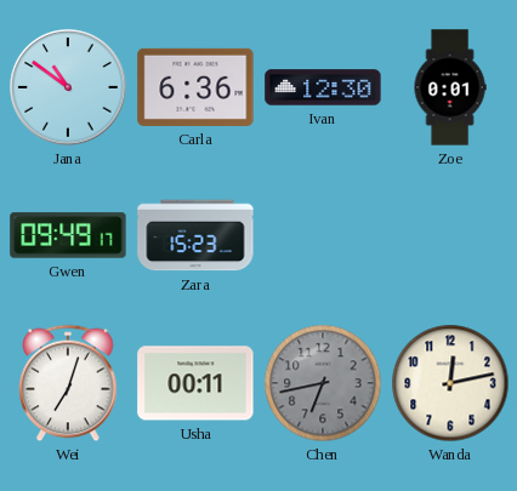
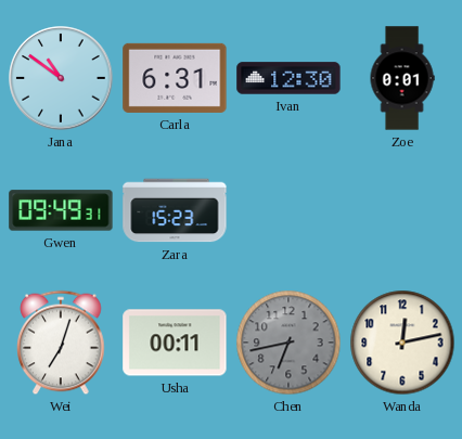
Carla: 6:36 -> 6:31 (175, 78)
Gwen: 09:49:17 -> 09:49:31 (61, 210)
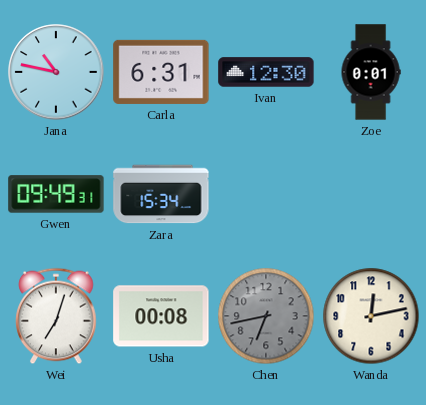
Jana: 10:51 -> 10:47 (56, 72)
Zara: 15:23 -> 15:34 (161, 194)
Usha: 00:11 -> 00:08 (161, 316)
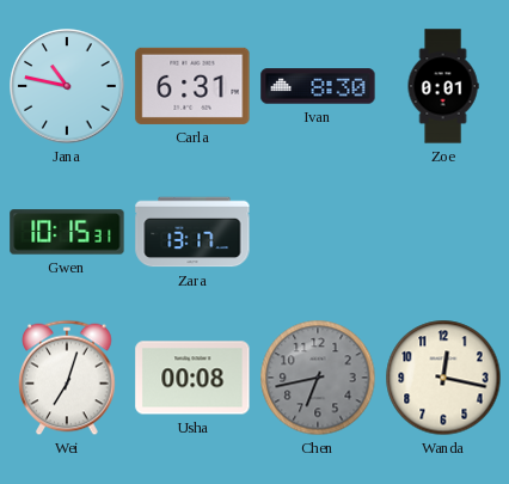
Ivan: 12:30 -> 8:30 (318, 86)
Gwen: 09:49 -> 10:15 (67, 232)
Zara: 15:34 -> 13:17 (192, 232)
Wanda: 12:13 -> 12:17 (443, 378)
